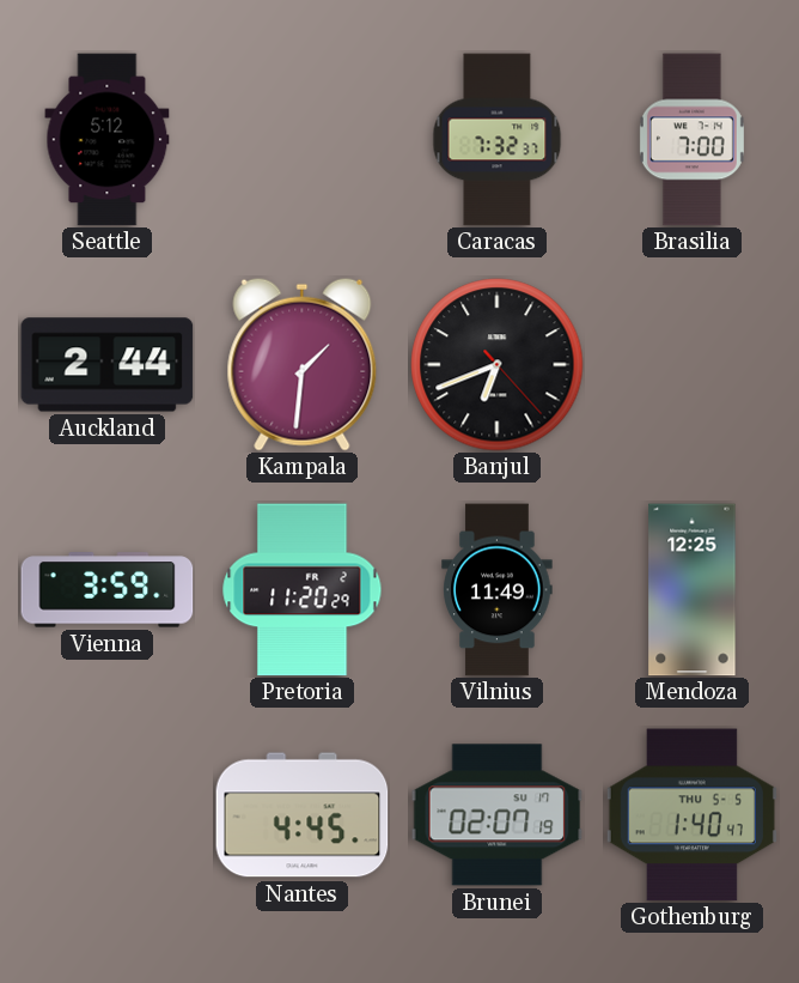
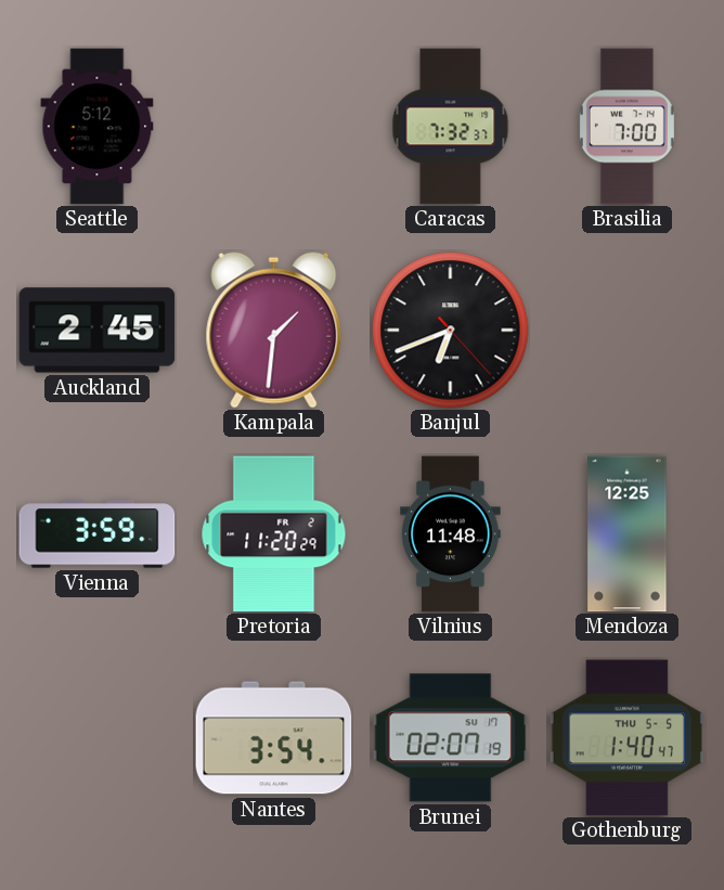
Auckland: 2:44 -> 2:45 (98, 331)
Vilnius: 11:49 -> 11:48 (451, 534)
Nantes: 4:45 -> 3:54 (274, 738)
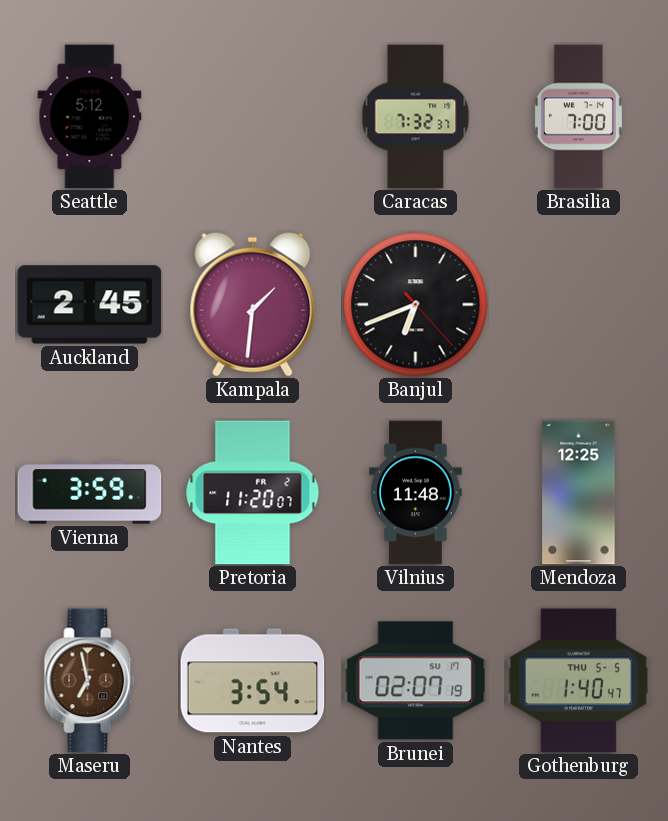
Pretoria: 11:20:29 -> 11:20:07 (253, 493)
Maseru: none -> 6:58 (90, 681)
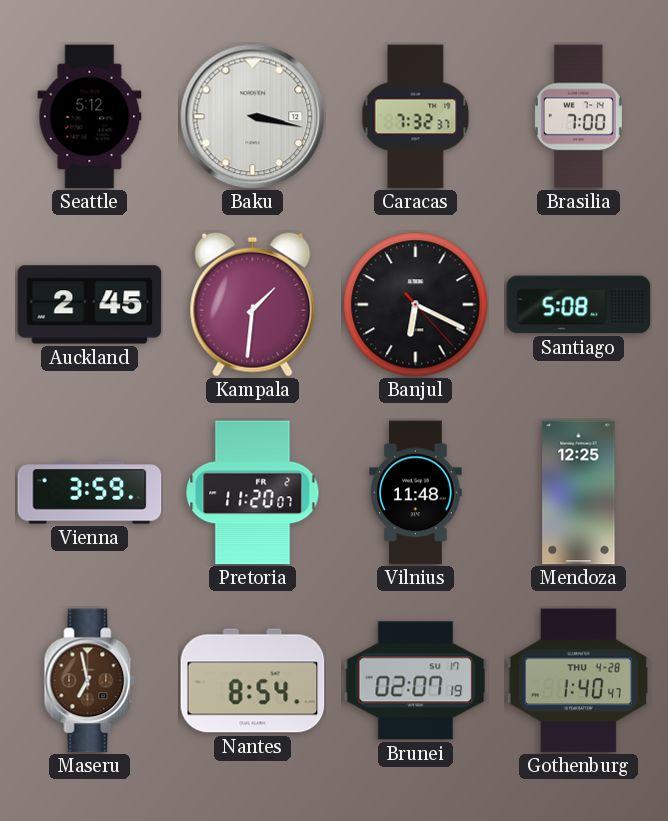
Baku: none -> 3:17 (253, 117)
Banjul: 6:41 -> 6:19 (416, 305)
Santiago: none -> 5:08 (579, 305)
Nantes: 3:54 -> 8:54 (253, 681)
Gothenburg date: THU 5-5 -> THU 4-28 (578, 681)
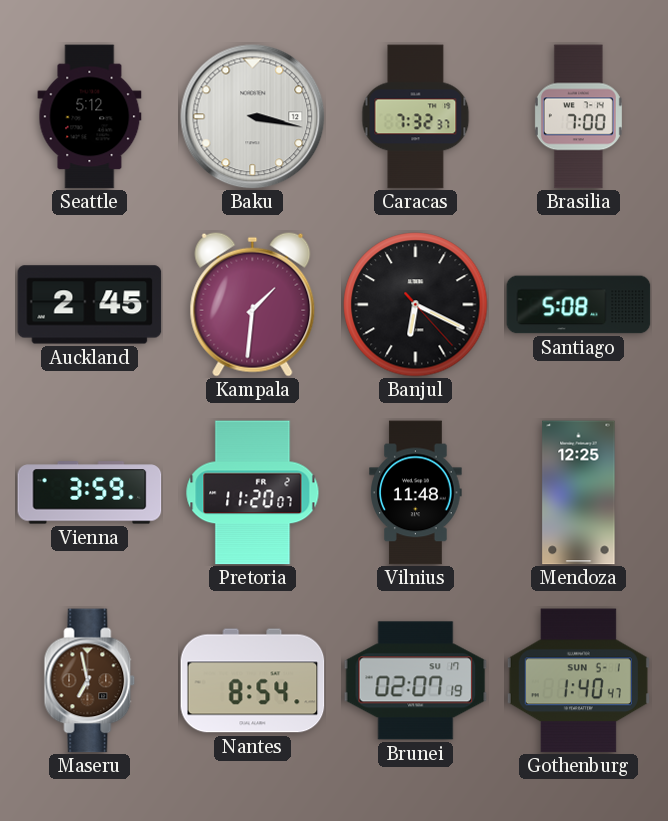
Gothenburg date: THU 4-28 -> SUN 5-1 (578, 681)
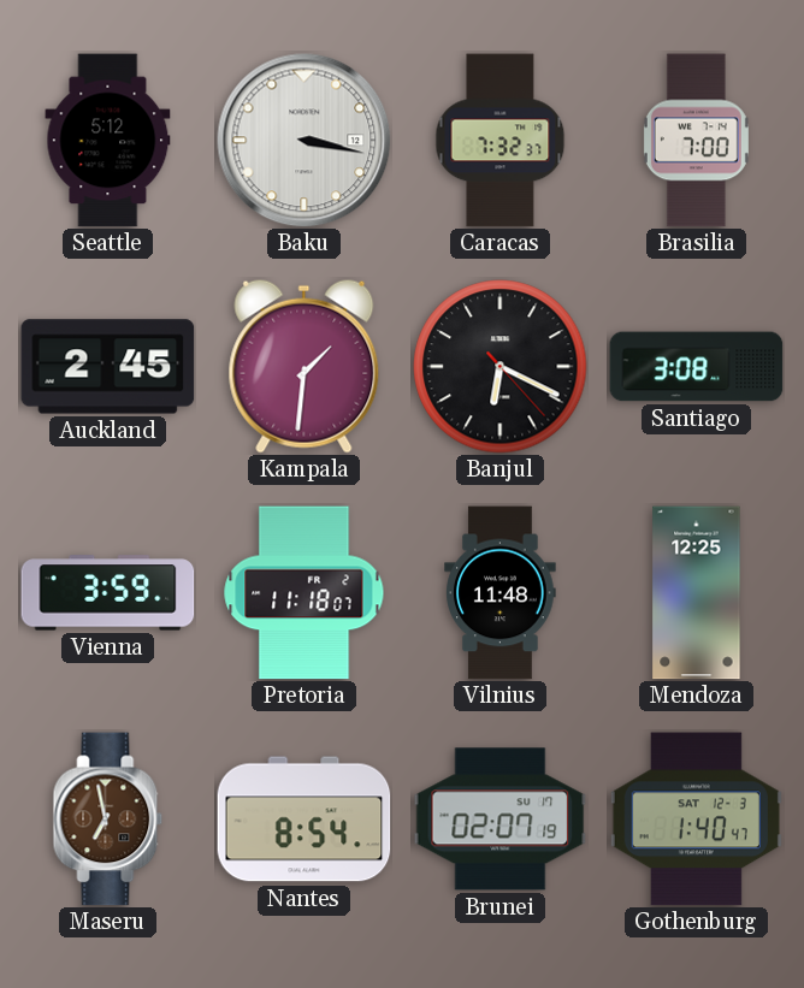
Santiago: 5:08 -> 3:08 (697, 367)
Pretoria: 11:20 -> 11:18 (305, 593)
Gothenburg date: SUN 5-1 -> SAT 12-3 (696, 820)
